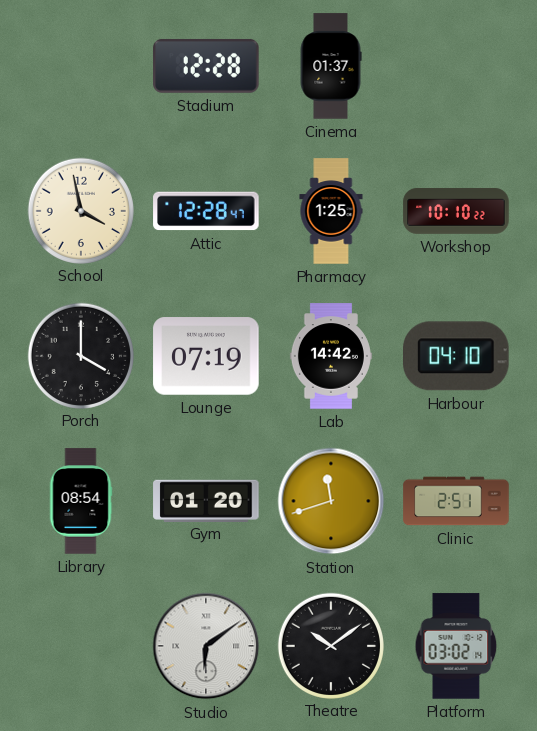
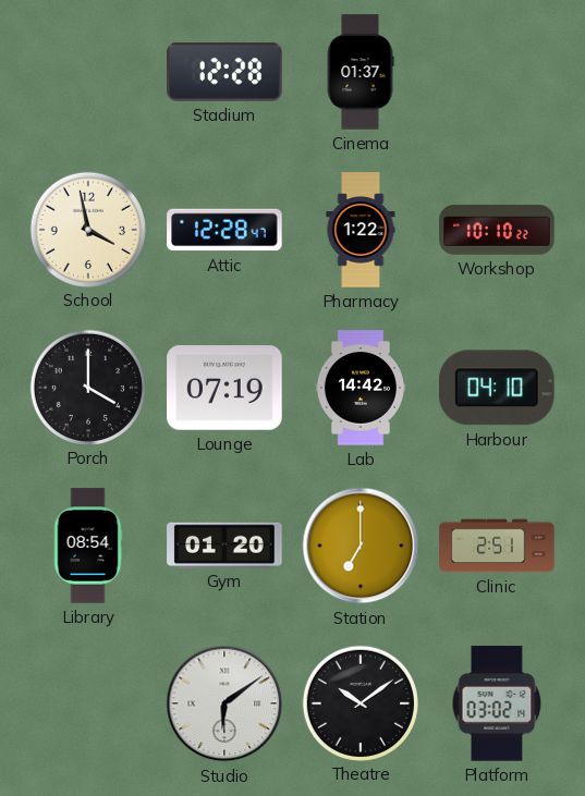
Pharmacy: 1:25 -> 1:22 (361, 230)
Station: 11:42 -> 7:00 (361, 546)
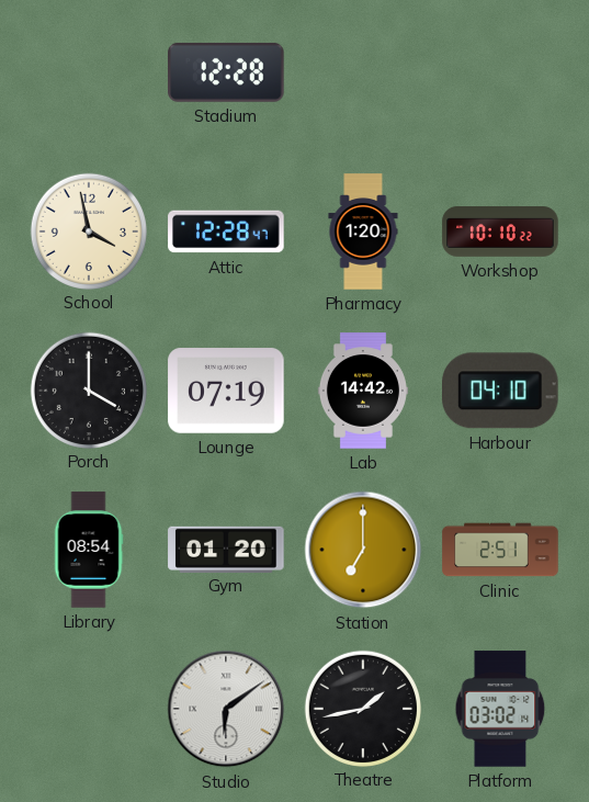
Cinema: 01:37 -> none (361, 72)
Pharmacy: 1:22 -> 1:20 (363, 231)
Theatre: 10:09 -> 1:43 (362, 708)
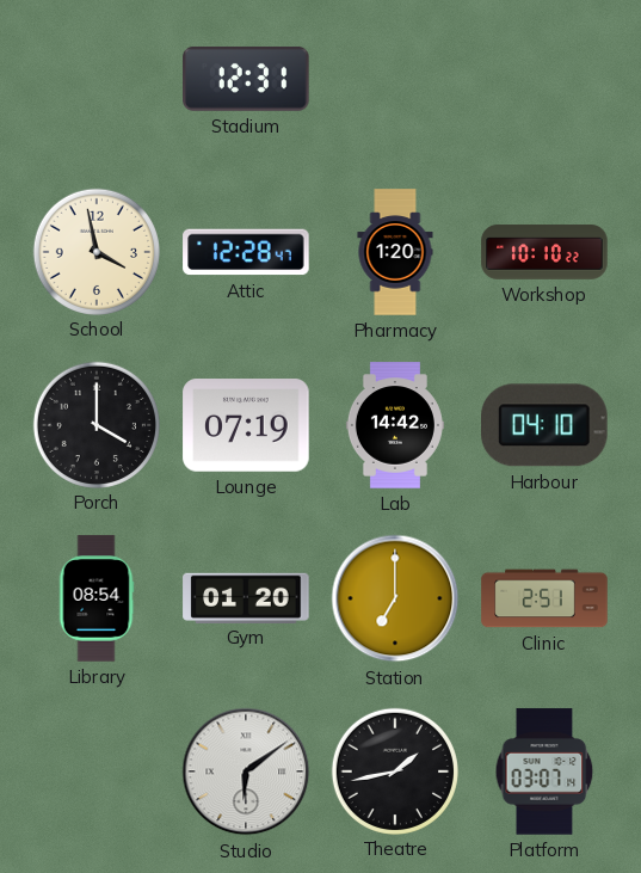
Stadium: 12:28 -> 12:31 (246, 79)
Platform: 03:02 -> 03:07 (544, 771)
